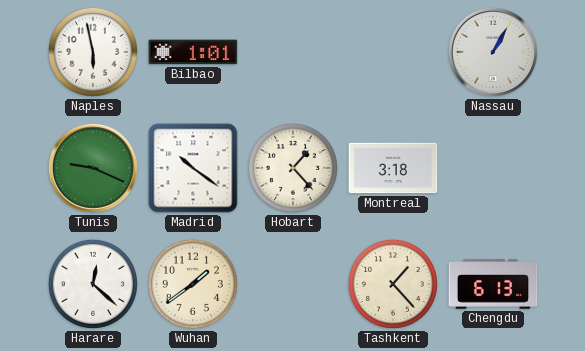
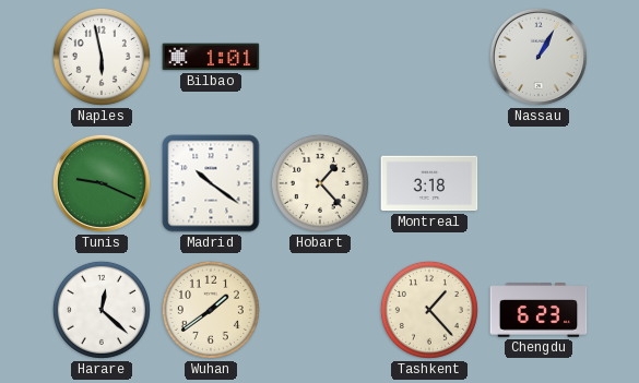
Chengdu: 6:13 -> 6:23 (539, 310)
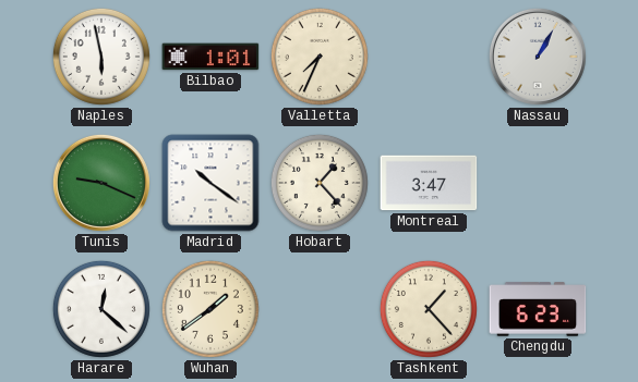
Valletta: none -> 7:34 (320, 57)
Montreal: 3:18 -> 3:47 (429, 183)
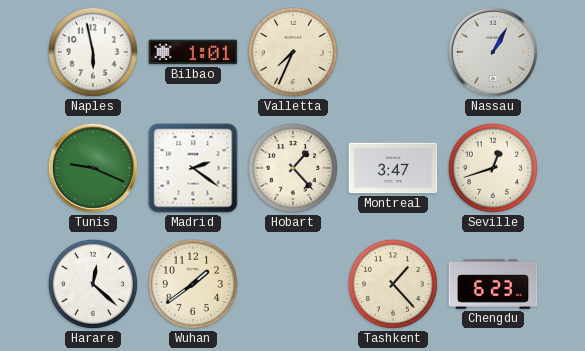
Madrid: 10:21 -> 2:21 (193, 168)
Seville: none -> 12:42 (493, 168)
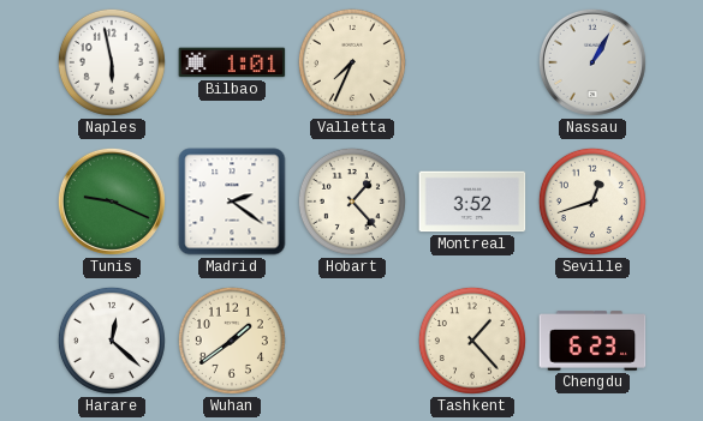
Montreal: 3:47 -> 3:52 (472, 202)
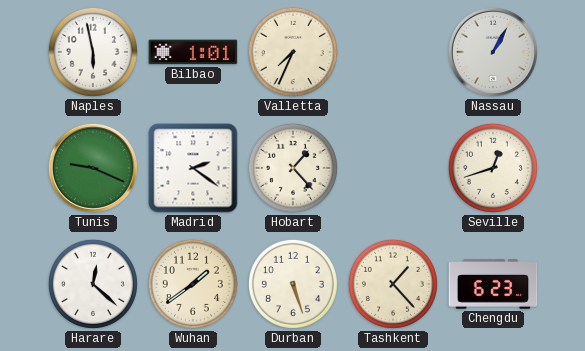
Montreal: 3:52 -> none (472, 202)
Durban: none -> 5:27 (293, 284)
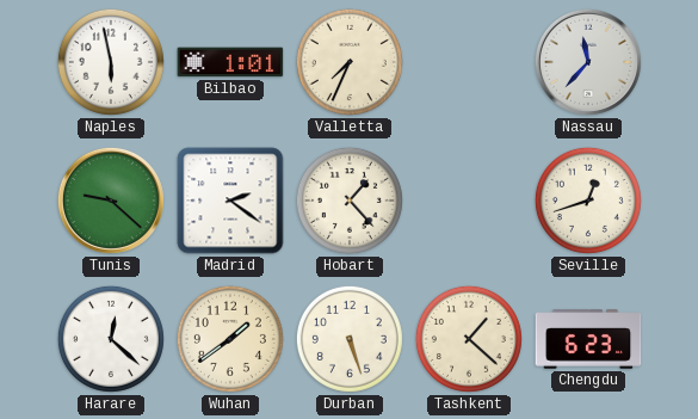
Nassau: 1:05 -> 11:37 (588, 62)
Tunis: 9:19 -> 9:22 (111, 201)
Tashkent: 1:23 -> 1:22 (469, 339)
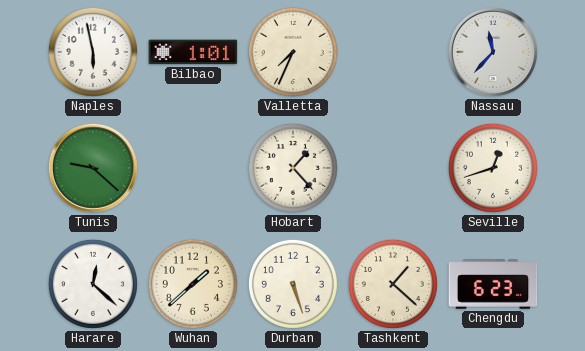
Madrid: 2:21 -> none (230, 201)
Wuhan: 1:39 -> 1:38 (193, 284)
